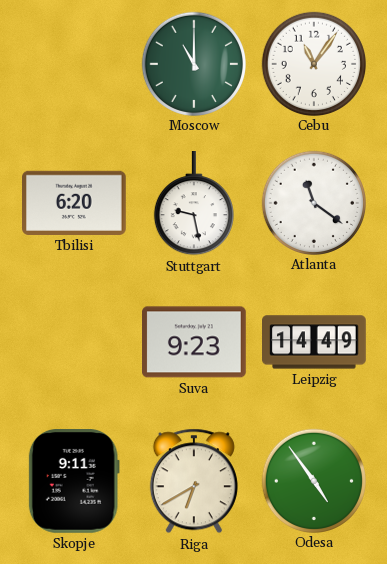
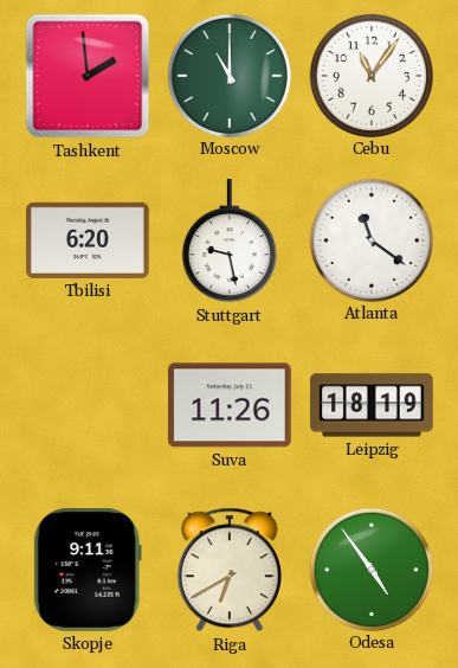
Tashkent: none -> 1:59 (88, 76)
Suva: 9:23 -> 11:26 (231, 405)
Leipzig: 14:49 -> 18:19 (372, 405)
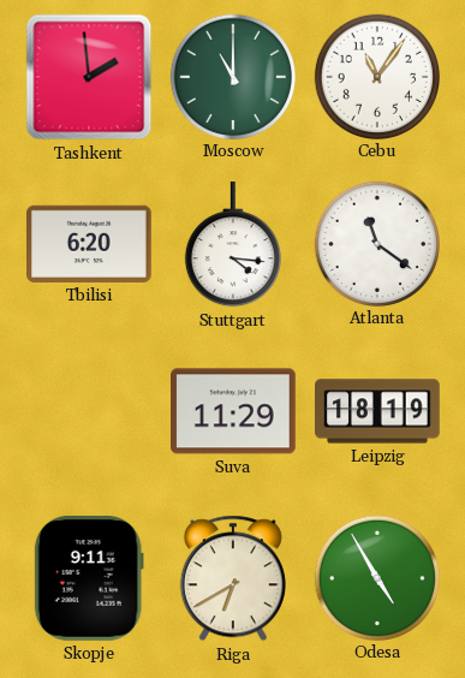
Stuttgart: 9:28 -> 4:16 (233, 245)
Suva: 11:26 -> 11:29 (234, 411)
Odesa: 4:54 -> 4:55 (376, 577)
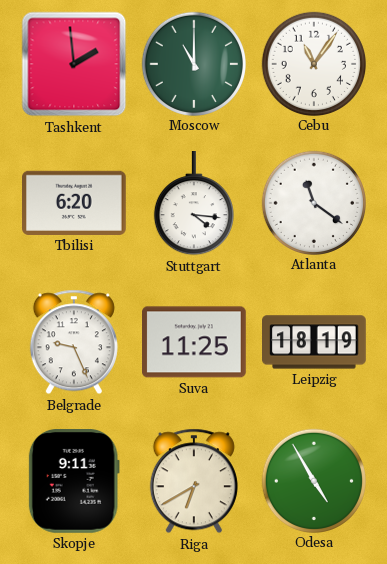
Belgrade: none -> 9:26 (74, 342)
Suva: 11:29 -> 11:25 (195, 342)
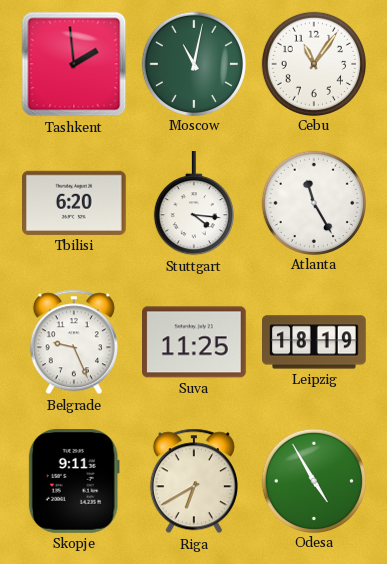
Moscow: 11:00 -> 11:02 (193, 63)
Atlanta: 11:21 -> 11:25 (313, 202)
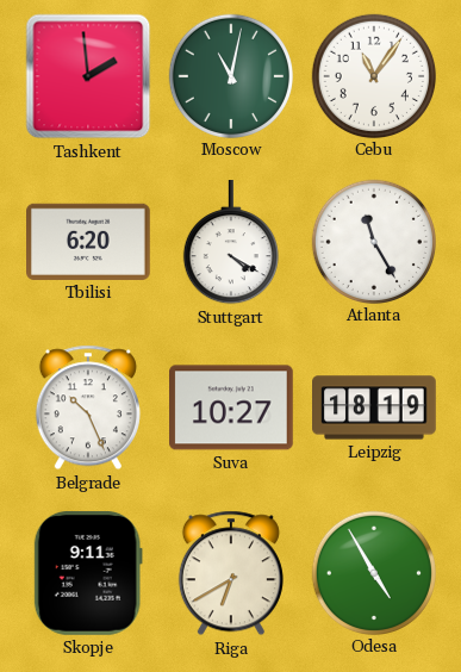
Stuttgart: 4:16 -> 4:20 (231, 243)
Belgrade: 9:26 -> 10:26 (88, 407)
Suva: 11:25 -> 10:27 (232, 407)
